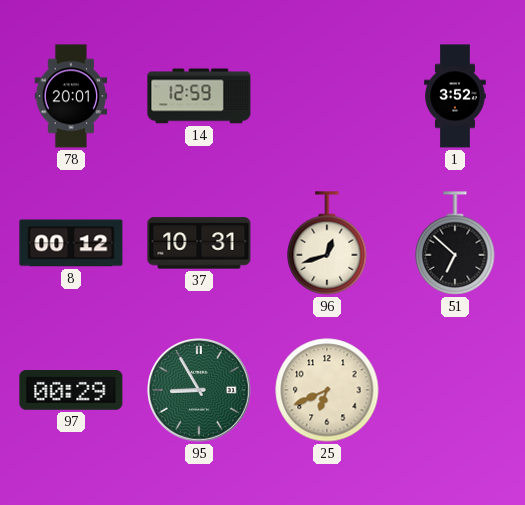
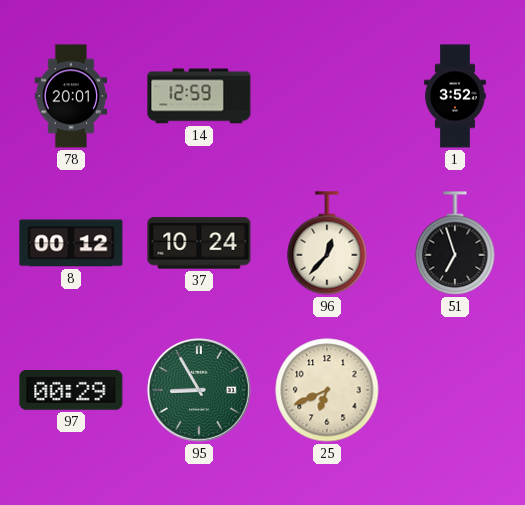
37: 10:31 -> 10:24 (199, 243)
96: 12:42 -> 12:37 (327, 243)
51: 6:52 -> 6:57 (455, 243)
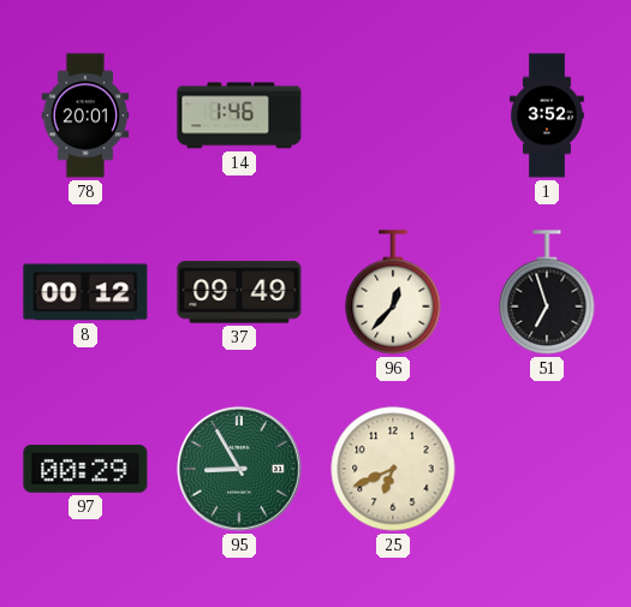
14: 12:59 -> 1:46 (239, 115)
37: 10:24 -> 09:49 (239, 292)
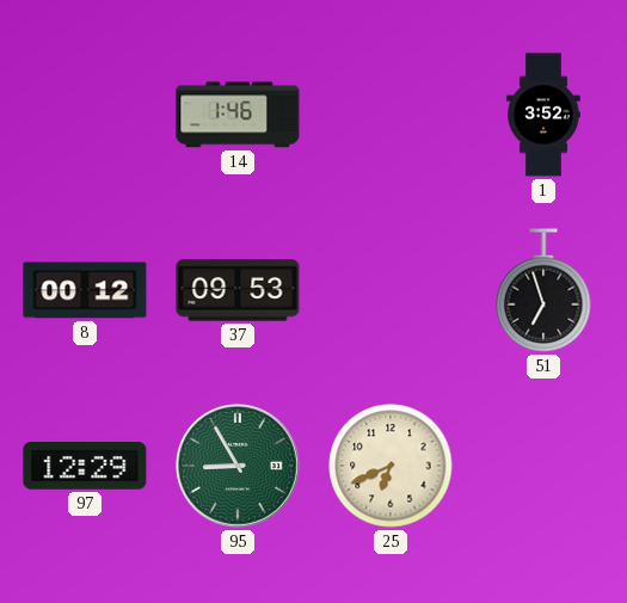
78: 20:01 -> none (85, 115)
37: 09:49 -> 09:53 (238, 290)
96: 12:37 -> none (393, 292)
97: 00:29 -> 12:29 (85, 466)
